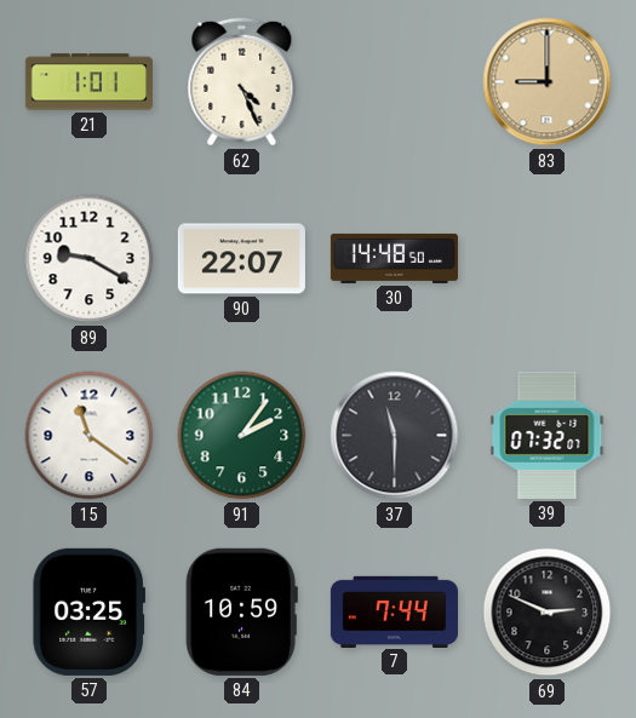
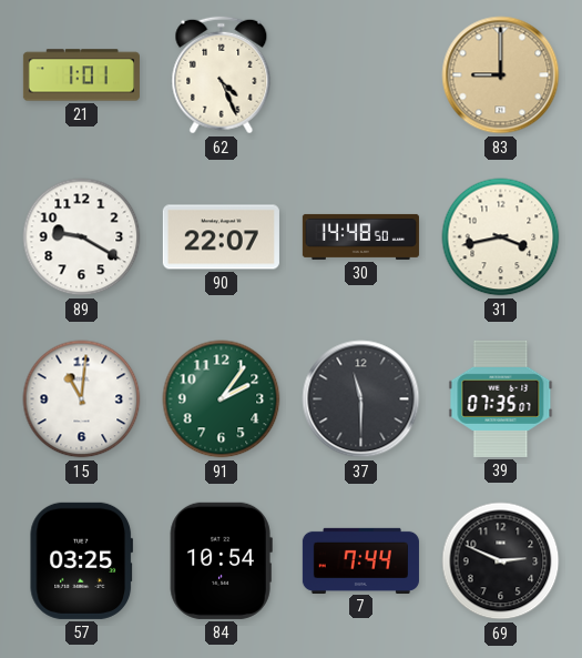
31: none -> 3:43 (501, 237)
15: 11:21 -> 11:01 (82, 399)
39: 07:32 -> 07:35 (501, 398)
84: 10:59 -> 10:54 (221, 560)
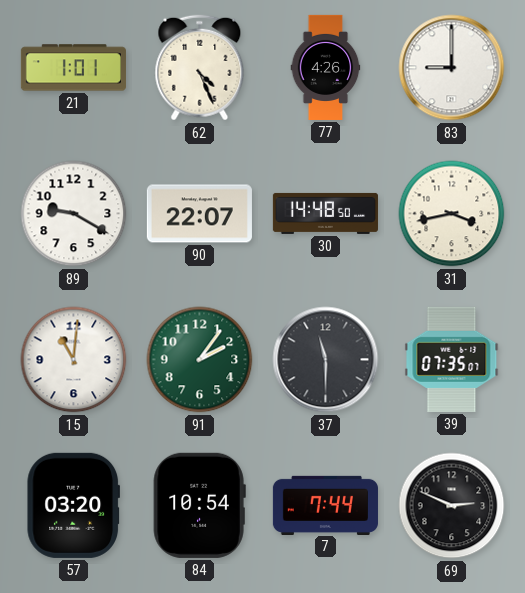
77: none -> 4:26 (326, 67)
83 dial: champagne -> white (452, 68)
57: 03:25 -> 03:20 (73, 505)
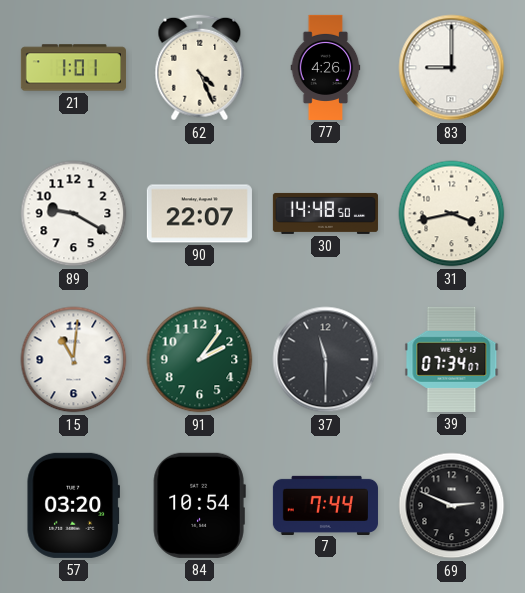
39: 07:35 -> 07:34 (452, 359)
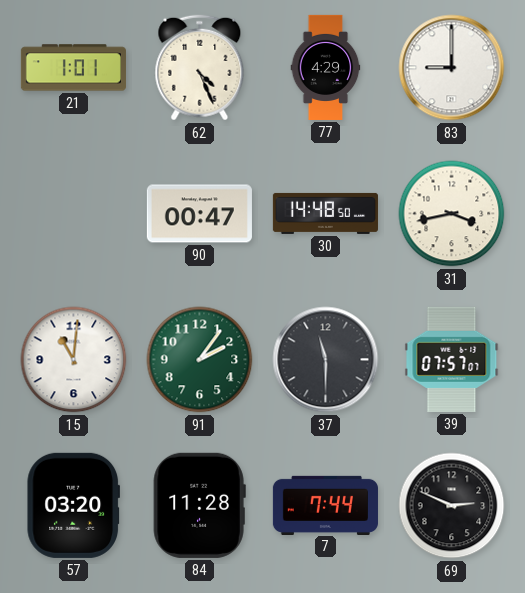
77: 4:26 -> 4:29 (326, 67)
89: 9:20 -> none (74, 214)
90: 22:07 -> 00:47 (199, 214)
39: 07:34 -> 07:57 (452, 359)
84: 10:54 -> 11:28 (199, 505)
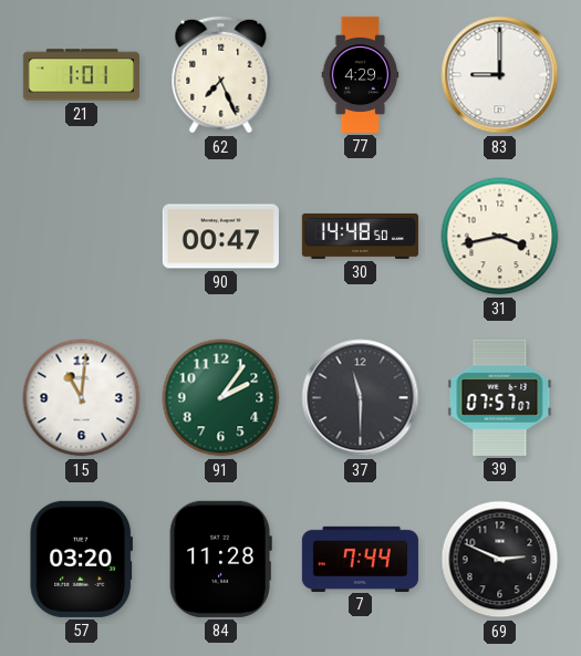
62: 4:26 -> 7:26 (221, 75)
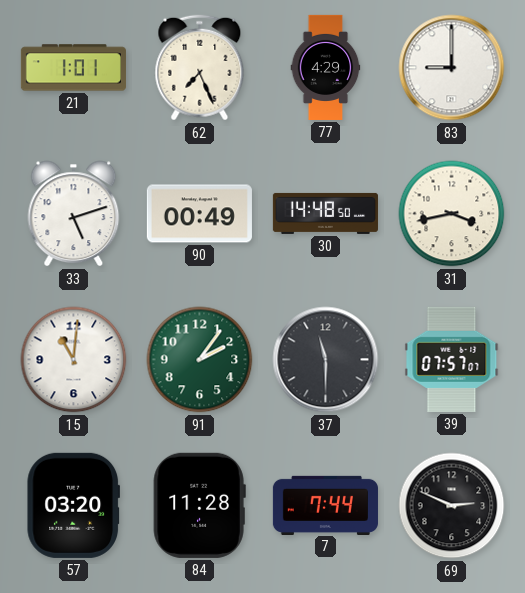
33: none -> 5:12 (74, 214)
90: 00:47 -> 00:49 (199, 214)
